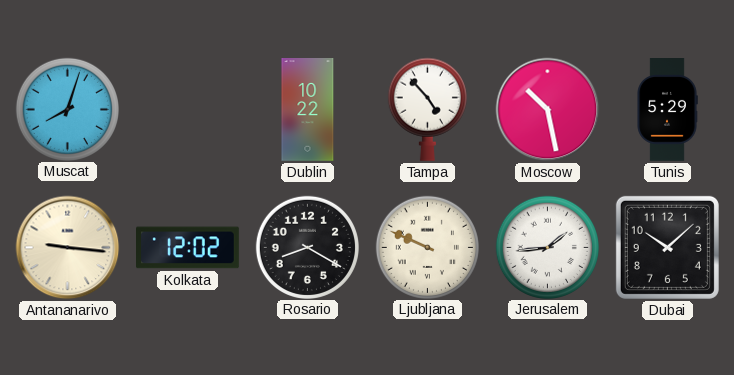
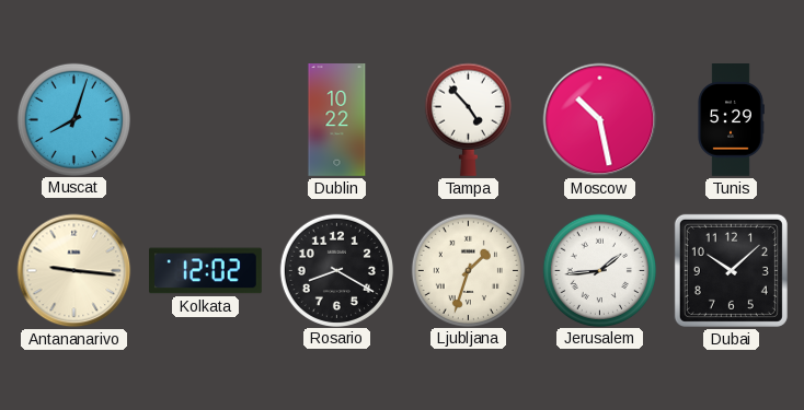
Ljubljana: 9:49 -> 1:33 (468, 270)
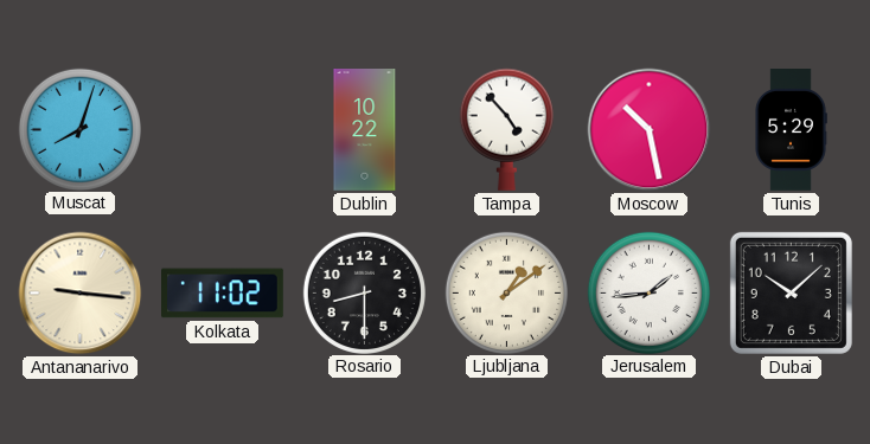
Kolkata: 12:02 -> 11:02 (223, 294)
Rosario: 8:20 -> 8:30 (364, 292)
Ljubljana: 1:33 -> 1:09 (506, 292)
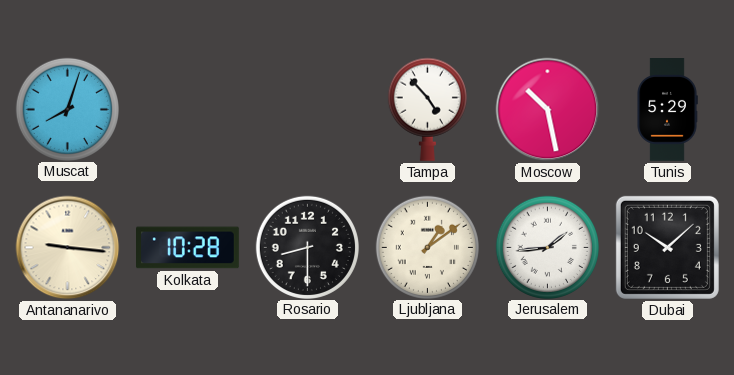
Dublin: 10:22 -> none (365, 130)
Kolkata: 11:02 -> 10:28 (188, 248)
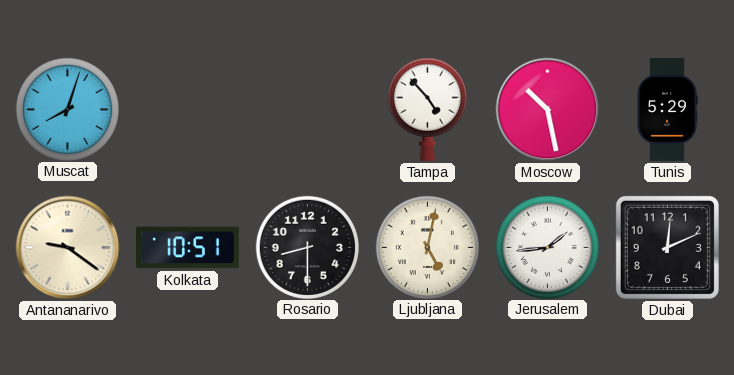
Antananarivo: 9:16 -> 9:21 (68, 248)
Kolkata: 10:28 -> 10:51 (188, 248)
Ljubljana: 1:09 -> 5:02 (427, 247)
Dubai: 10:08 -> 12:11 (667, 247)
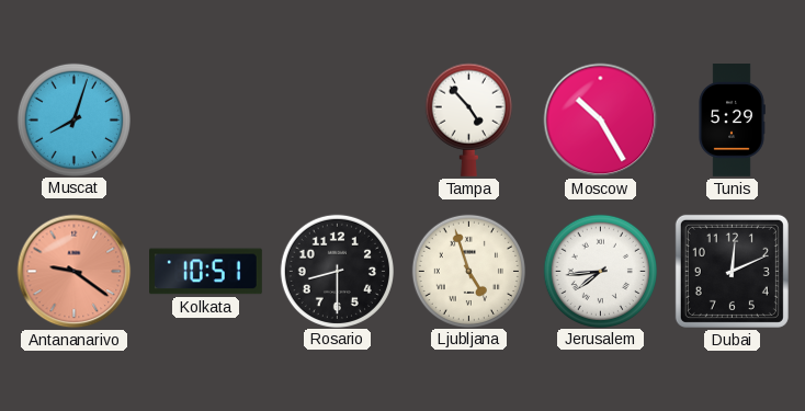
Moscow: 10:28 -> 10:25 (601, 121)
Antananarivo dial: cream -> salmon (75, 272)
Ljubljana: 5:02 -> 4:57 (468, 271)
Jerusalem: 1:44 -> 7:44 (600, 271)
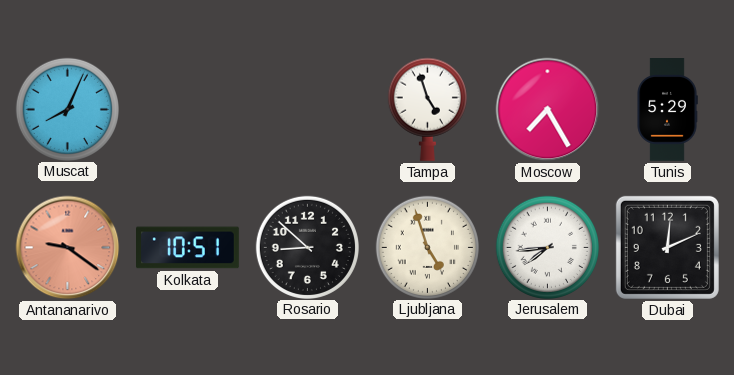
Muscat: 8:03 -> 8:04 (67, 109)
Tampa: 4:53 -> 4:57 (427, 109)
Moscow: 10:25 -> 7:25 (548, 110)
Rosario: 8:30 -> 8:52 (307, 247)
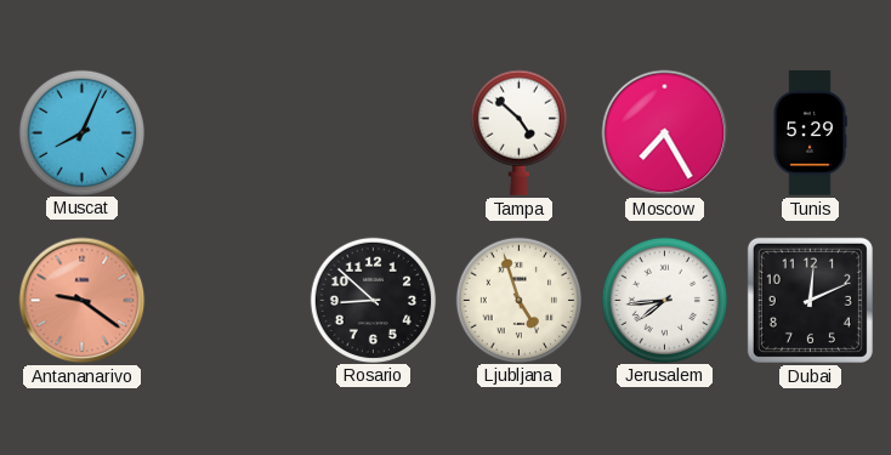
Tampa: 4:57 -> 4:52 (518, 132)
Kolkata: 10:51 -> none (188, 248)
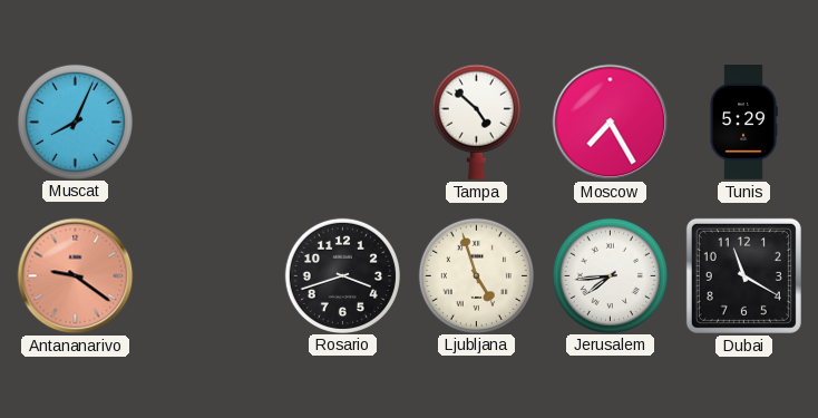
Rosario: 8:52 -> 3:42 (342, 275)
Dubai: 12:11 -> 11:20 (743, 275)
